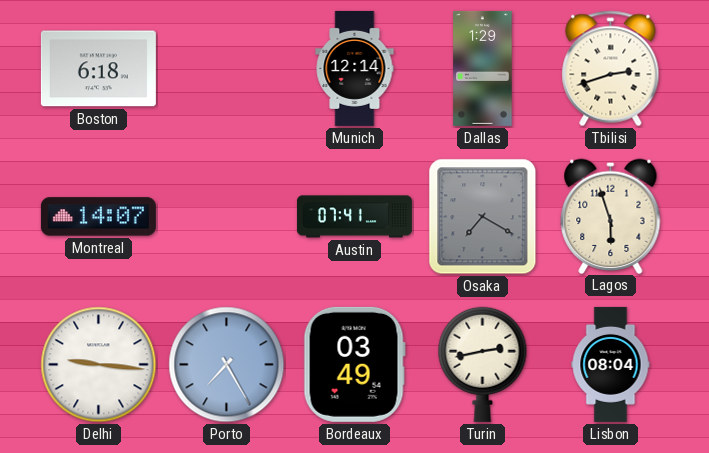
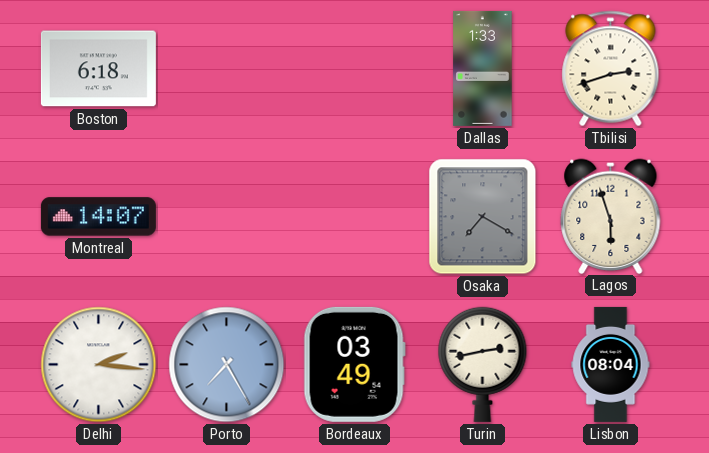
Munich: 12:14 -> none (355, 68)
Dallas: 1:29 -> 1:33 (483, 68)
Austin: 07:41 -> none (354, 217)
Delhi: 9:16 -> 2:16 (99, 365)
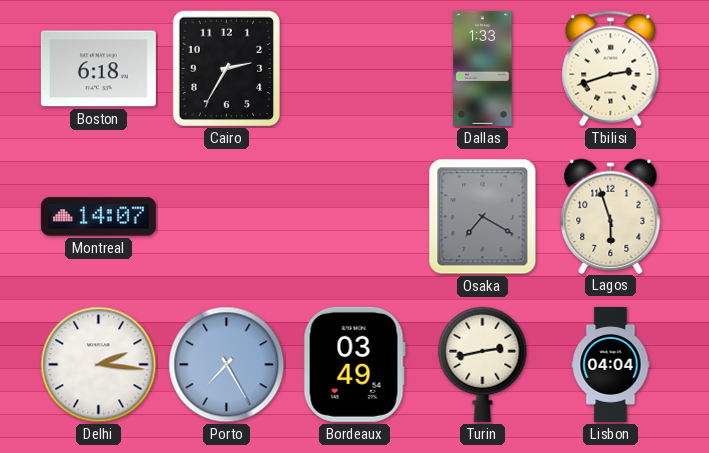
Cairo: none -> 2:35 (227, 69)
Lisbon: 08:04 -> 04:04 (611, 364)
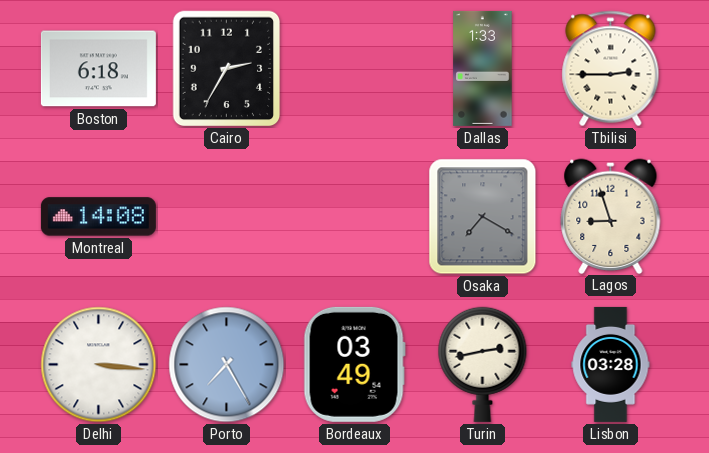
Tbilisi: 2:42 -> 2:45 (611, 69)
Montreal: 14:07 -> 14:08 (98, 217)
Lagos: 5:57 -> 8:57 (611, 216)
Delhi: 2:16 -> 3:16 (99, 365)
Lisbon: 04:04 -> 03:28 (611, 364)
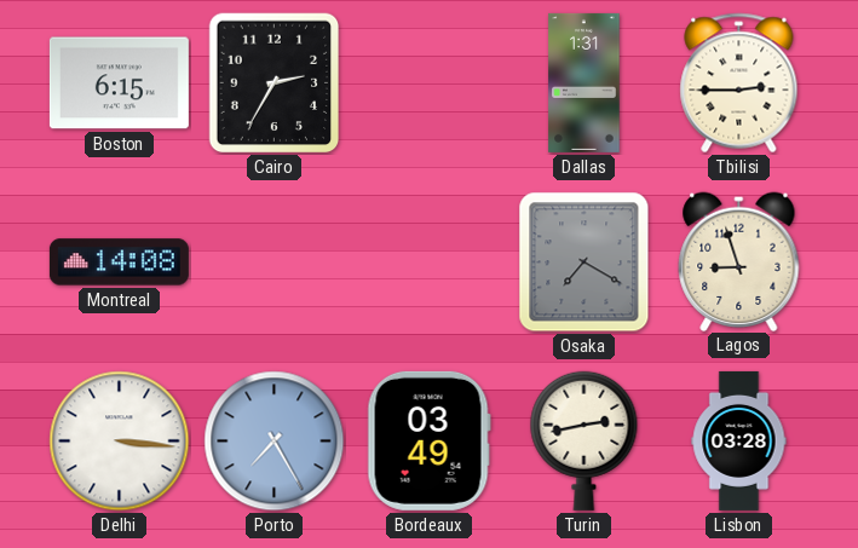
Boston: 6:18 -> 6:15 (119, 83)
Dallas: 1:33 -> 1:31 (585, 82)
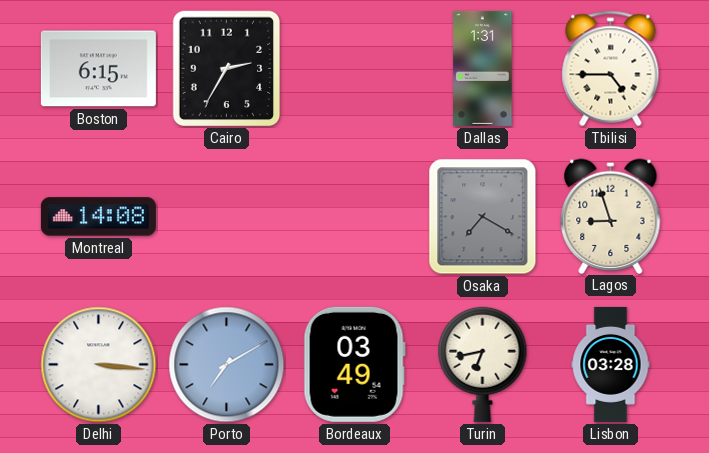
Tbilisi: 2:45 -> 4:45 (611, 69)
Porto: 7:25 -> 7:10 (227, 365)
Turin: 2:43 -> 6:43 (483, 364)
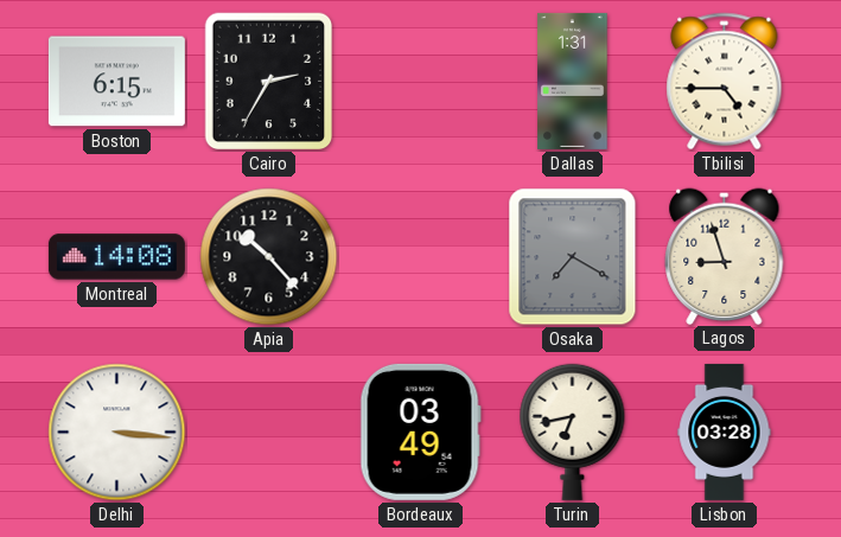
Apia: none -> 10:23 (269, 257)
Porto: 7:10 -> none (227, 365)
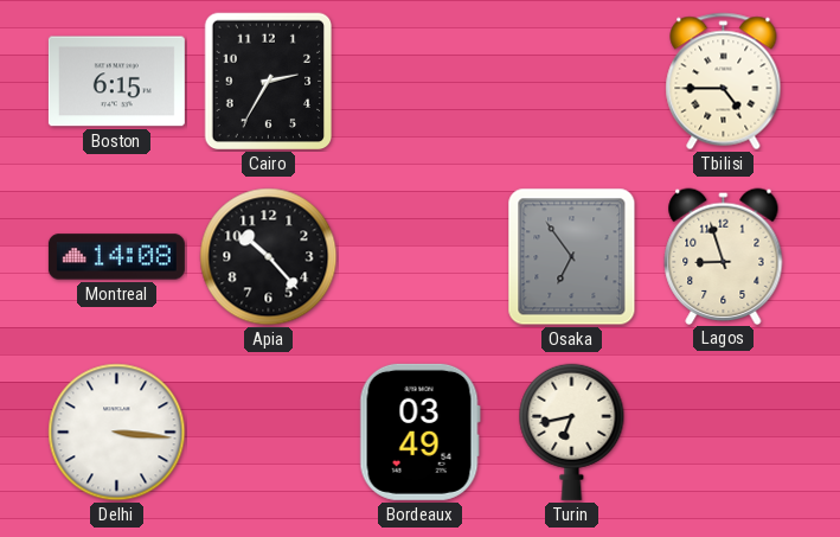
Dallas: 1:31 -> none (573, 81)
Osaka: 7:20 -> 6:54 (572, 257)
Lisbon: 03:28 -> none (725, 431)
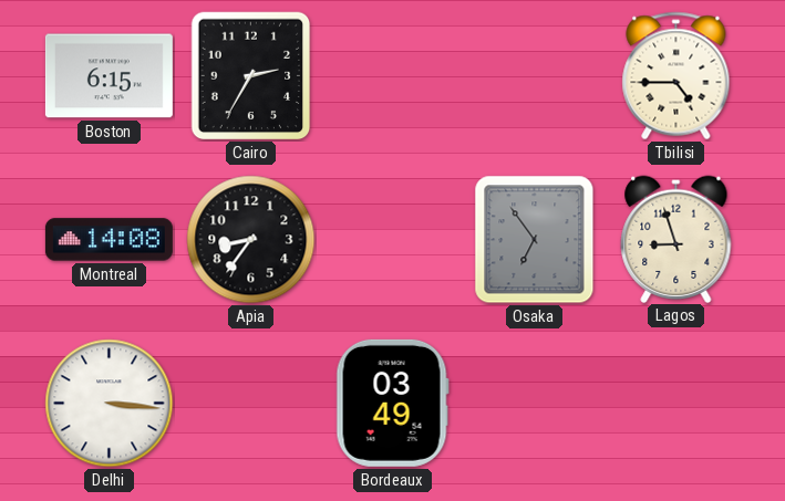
Apia: 10:23 -> 8:36 (251, 240)
Turin: 6:43 -> none (572, 431)
